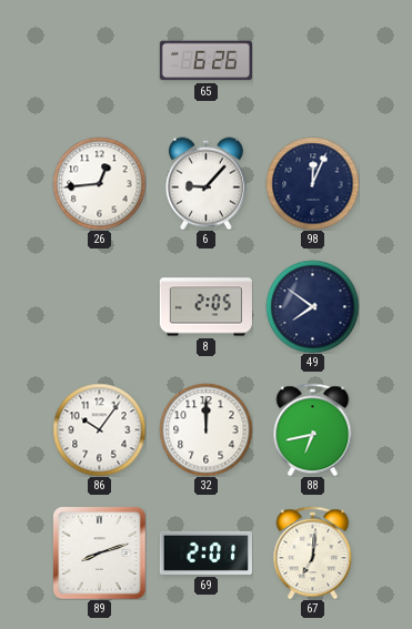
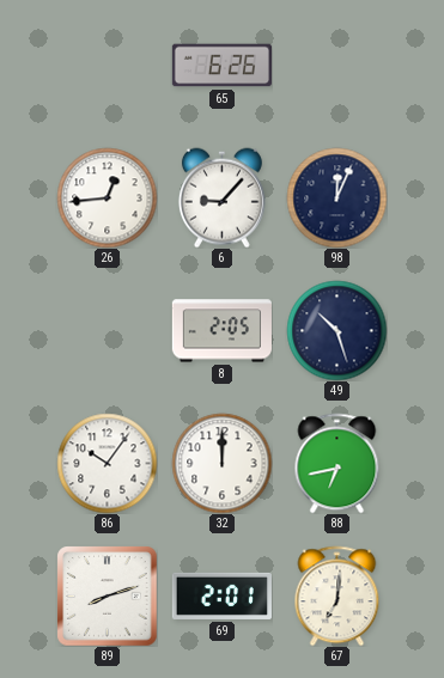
49: 7:51 -> 10:27 (336, 330)
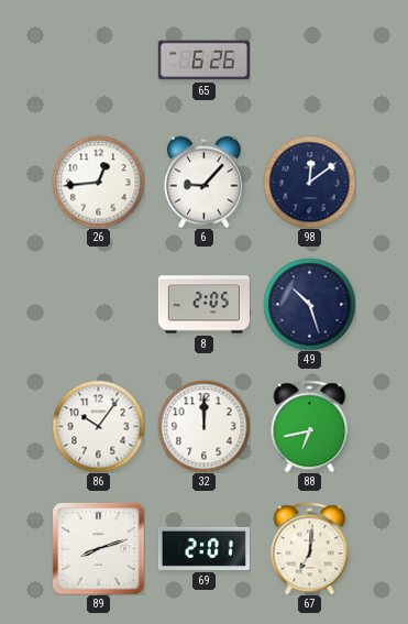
98: 12:04 -> 12:09 (309, 182)
